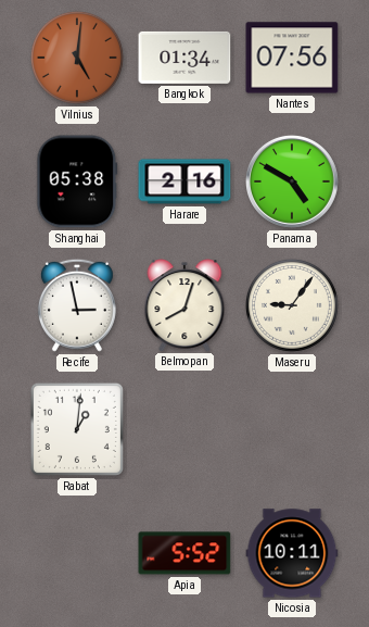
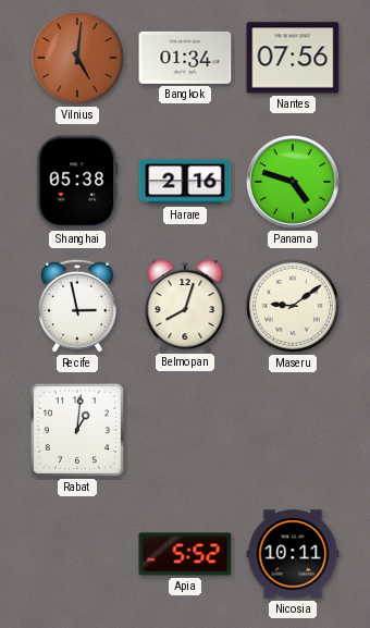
Panama: 4:50 -> 4:48 (293, 182)
Maseru: 9:06 -> 9:09 (293, 306)
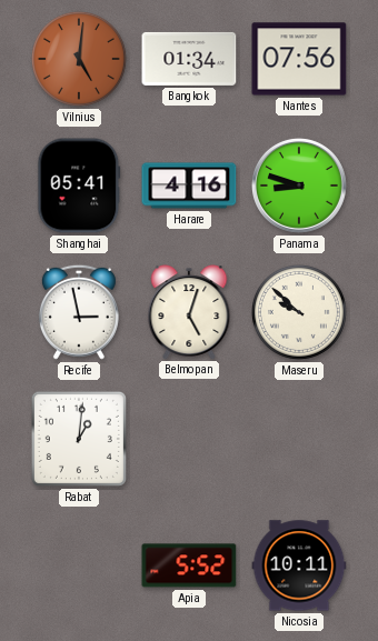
Shanghai: 05:38 -> 05:41 (79, 186)
Harare: 2:16 -> 4:16 (189, 186)
Panama: 4:48 -> 8:48 (299, 186)
Belmopan: 8:03 -> 5:03 (189, 312)
Maseru: 9:09 -> 9:52 (299, 312)
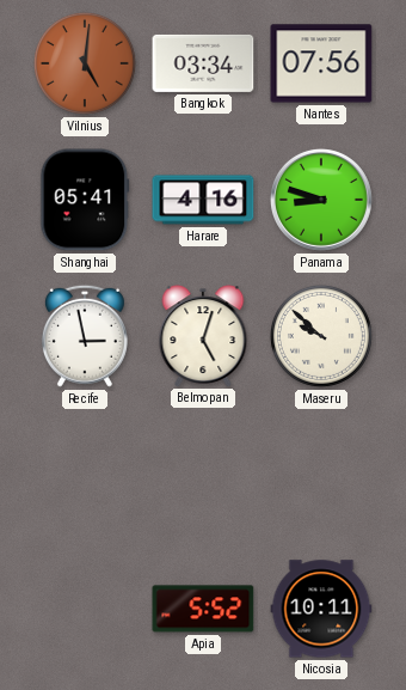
Bangkok: 01:34 -> 03:34 (203, 63)
Rabat: 1:01 -> none (79, 439)
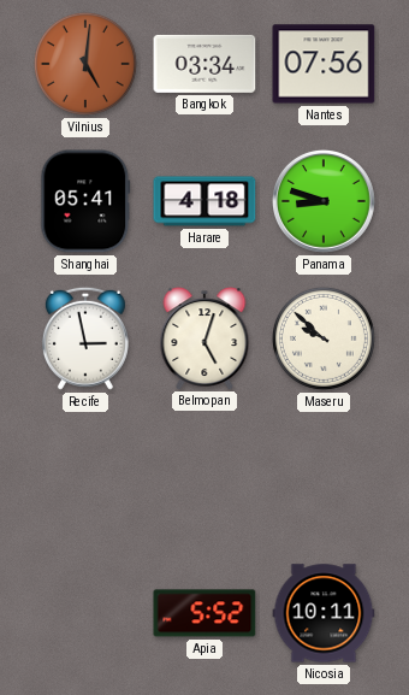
Harare: 4:16 -> 4:18 (204, 201)
